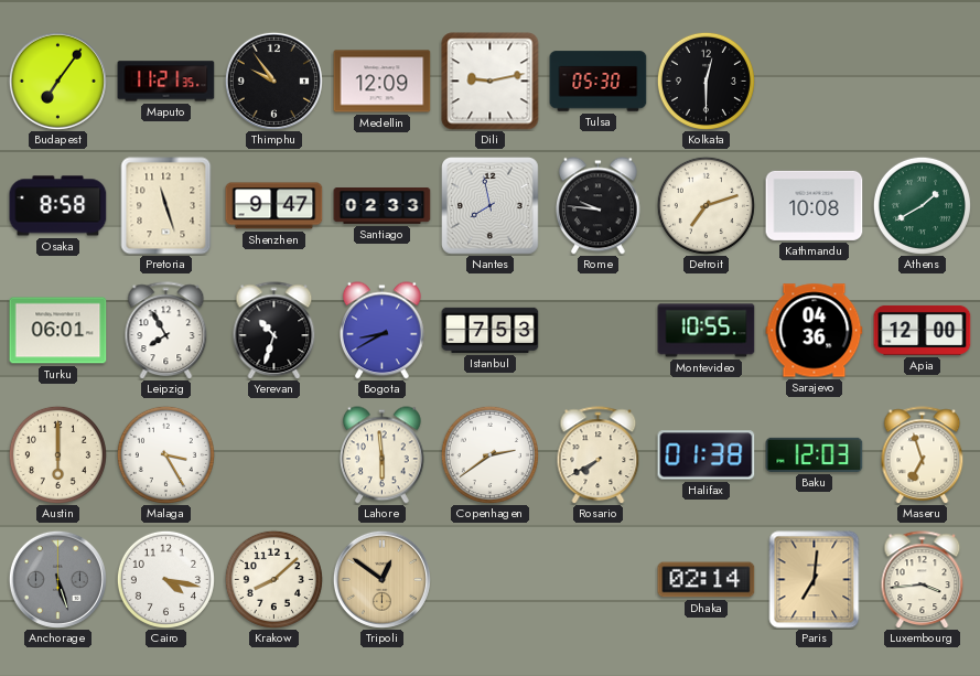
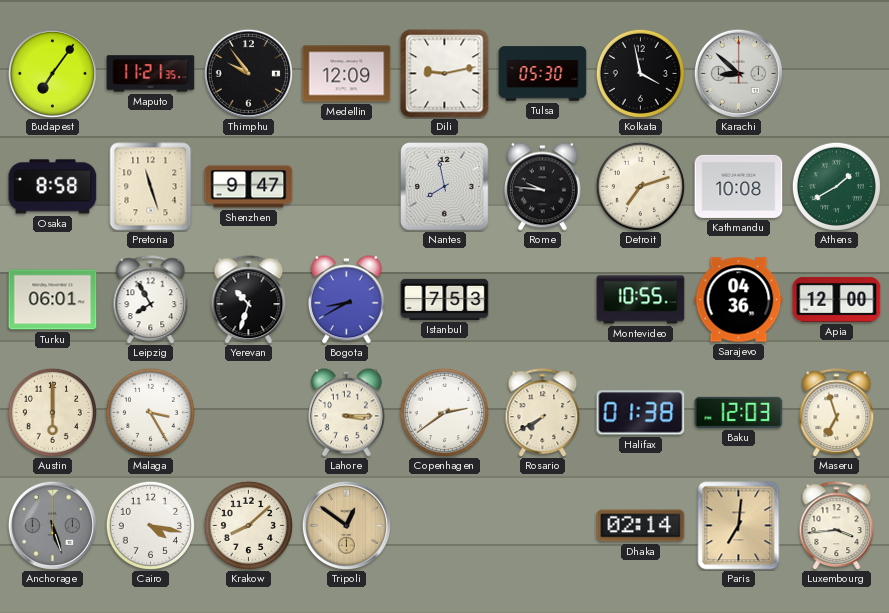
Kolkata: 12:30 -> 3:58 (640, 73)
Karachi: none -> 8:52 (738, 73)
Santiago: 02:33 -> none (383, 206)
Lahore: 5:59 -> 3:15 (346, 413)
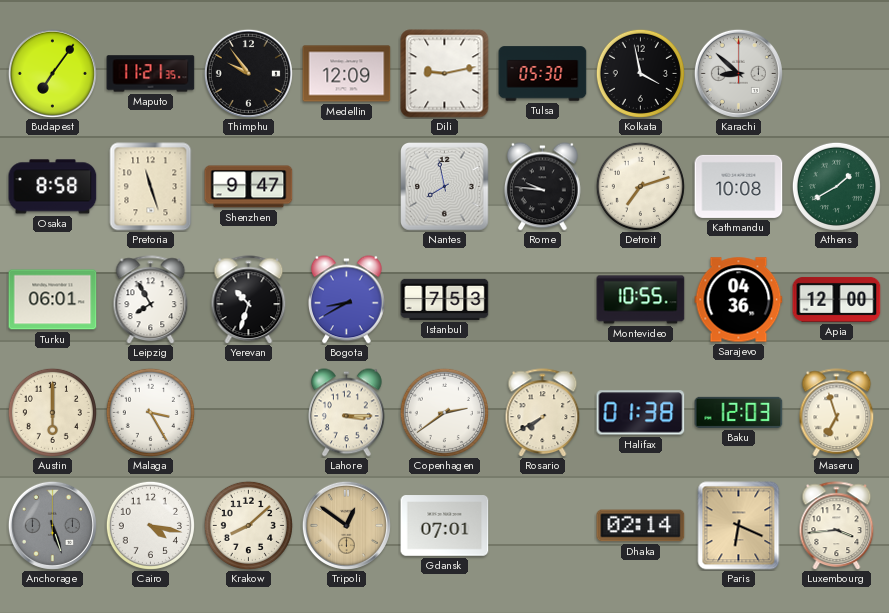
Gdansk: none -> 07:01 (445, 526)
Paris: 7:01 -> 6:19 (739, 526)
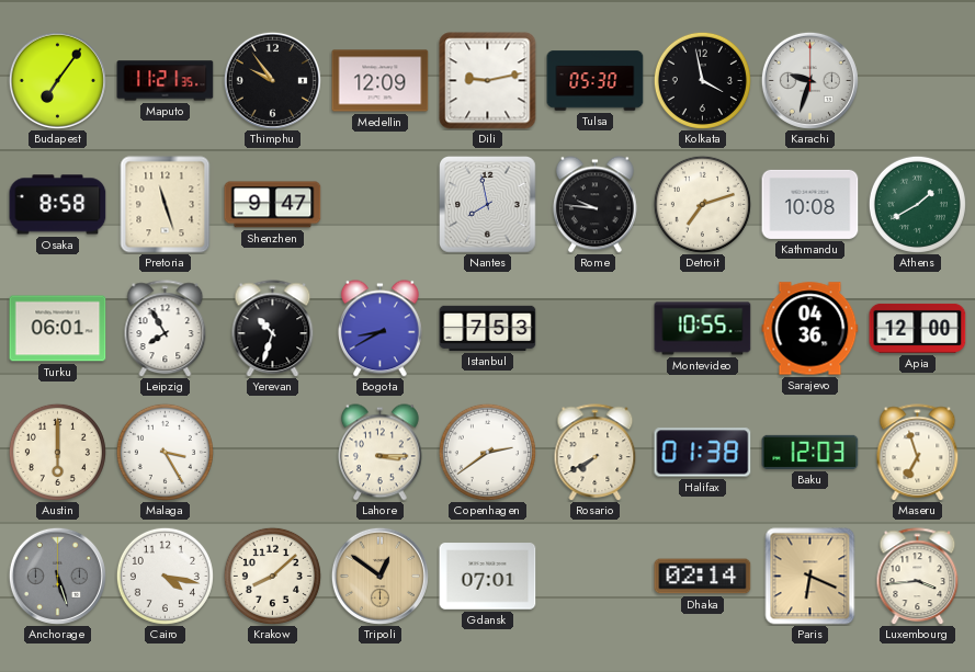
Karachi: 8:52 -> 9:33 (809, 80)
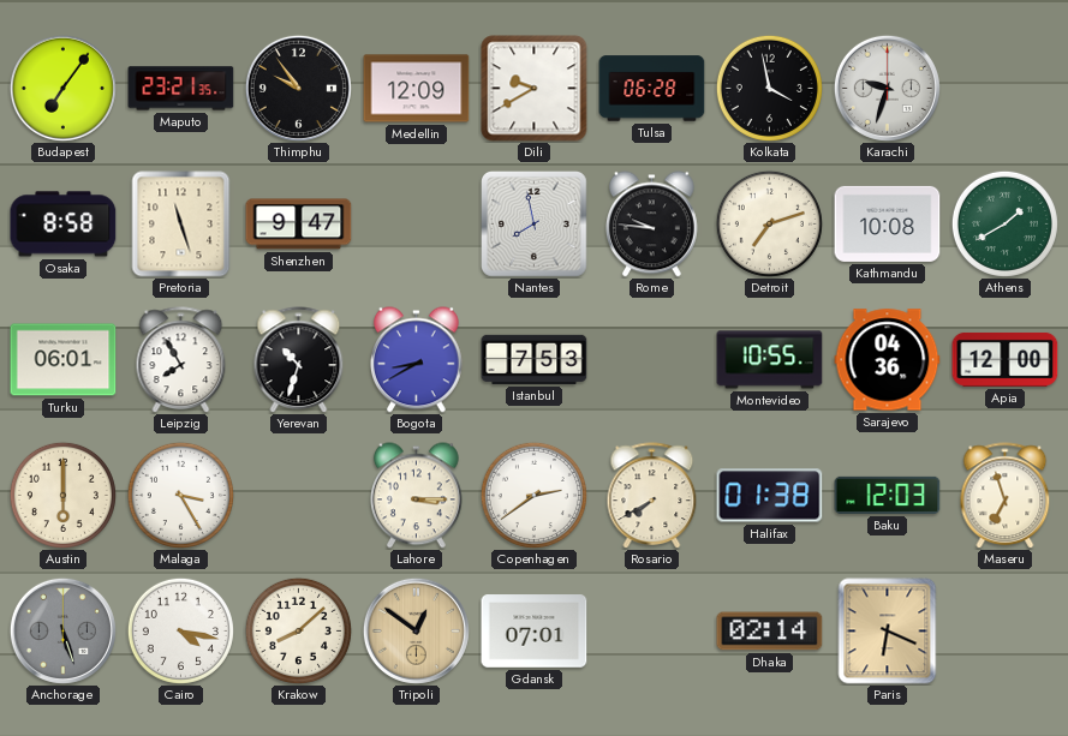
Maputo: 11:21 -> 23:21 (181, 89)
Dili: 9:13 -> 9:40 (535, 89)
Tulsa: 05:30 -> 06:28 (652, 89)
Luxembourg: 3:44 -> none (918, 577)
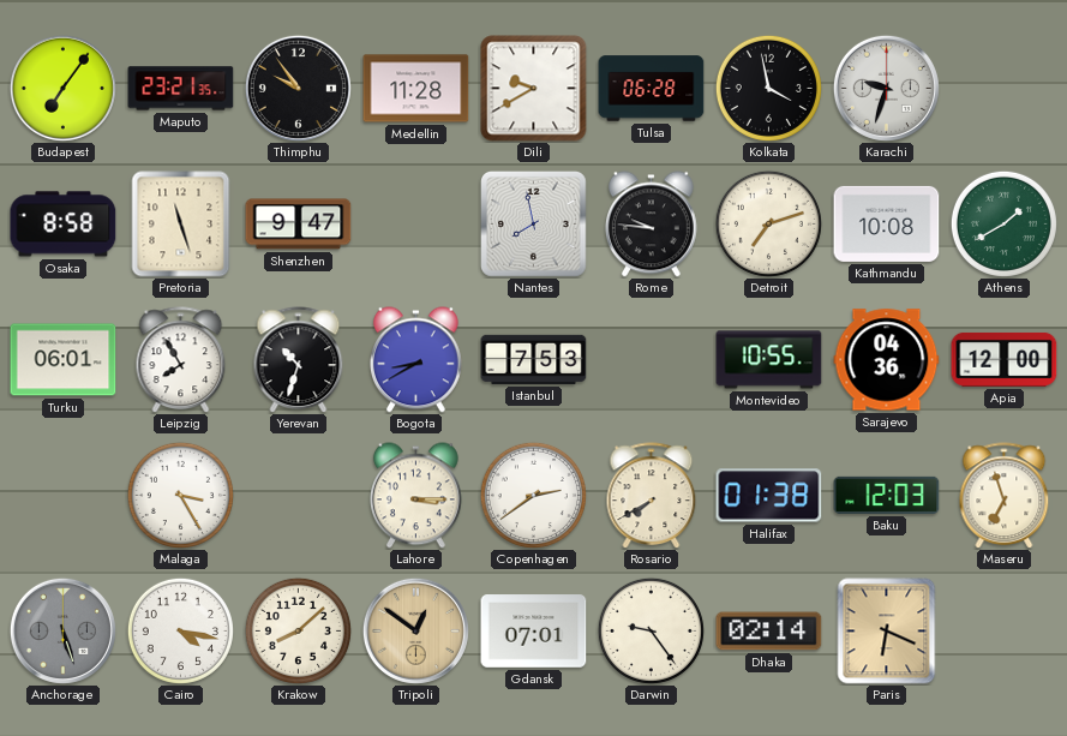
Medellin: 12:09 -> 11:28 (416, 89)
Austin: 6:00 -> none (62, 495)
Darwin: none -> 9:24 (651, 630)
